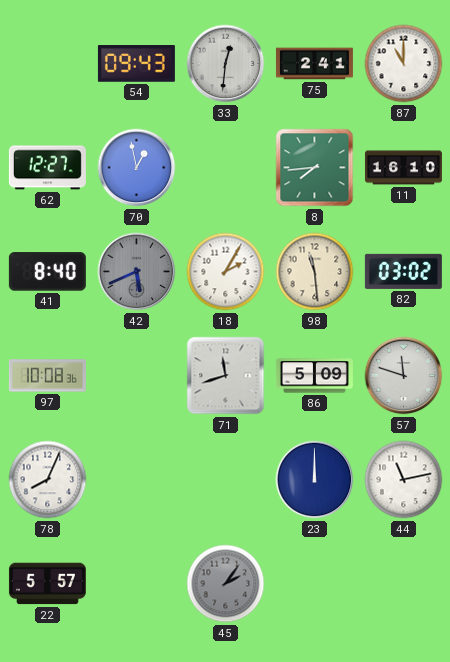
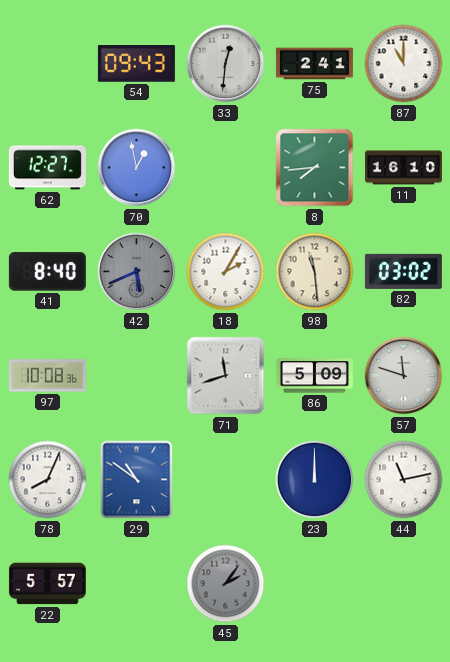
29: none -> 10:51 (137, 480)
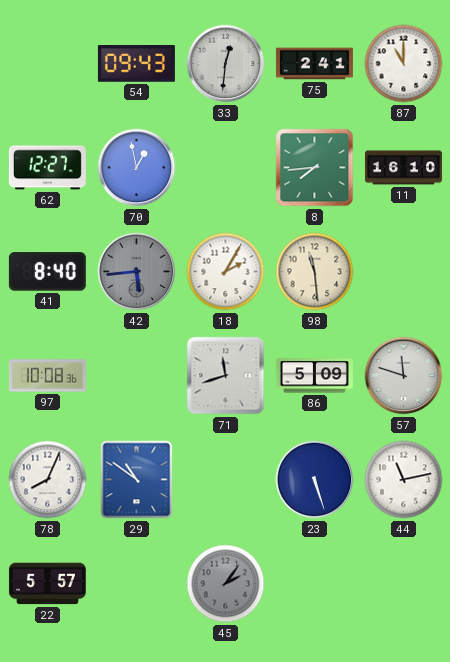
42: 5:41 -> 5:44 (137, 272)
82: 03:02 -> none (403, 271)
23: 12:00 -> 5:27 (315, 480)
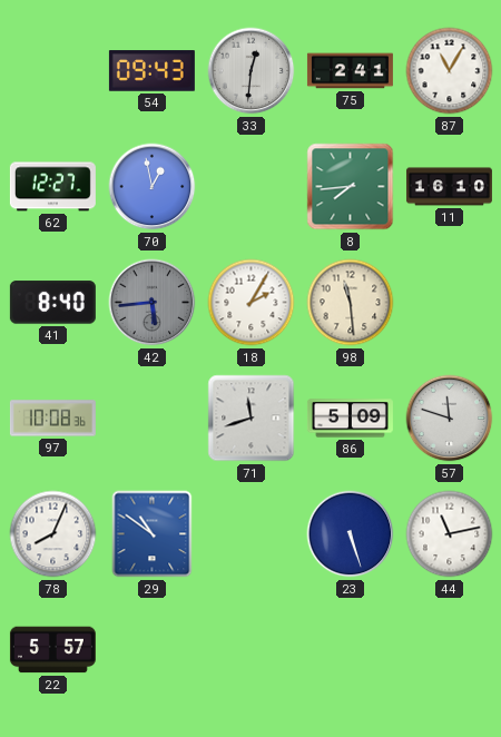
87: 11:00 -> 11:05 (450, 71)
45: 2:06 -> none (226, 584)
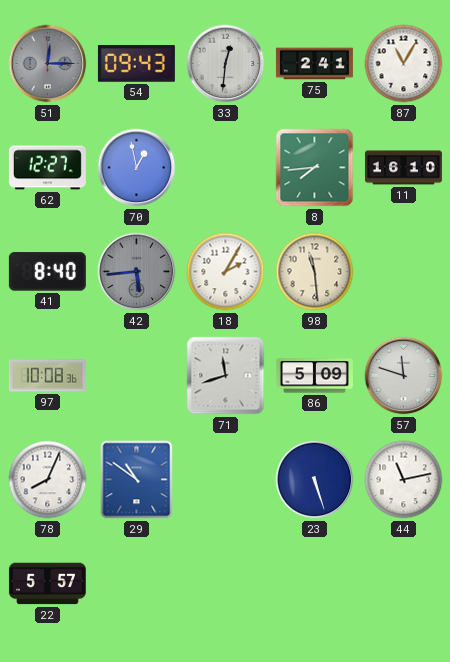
51: none -> 12:15 (48, 64)
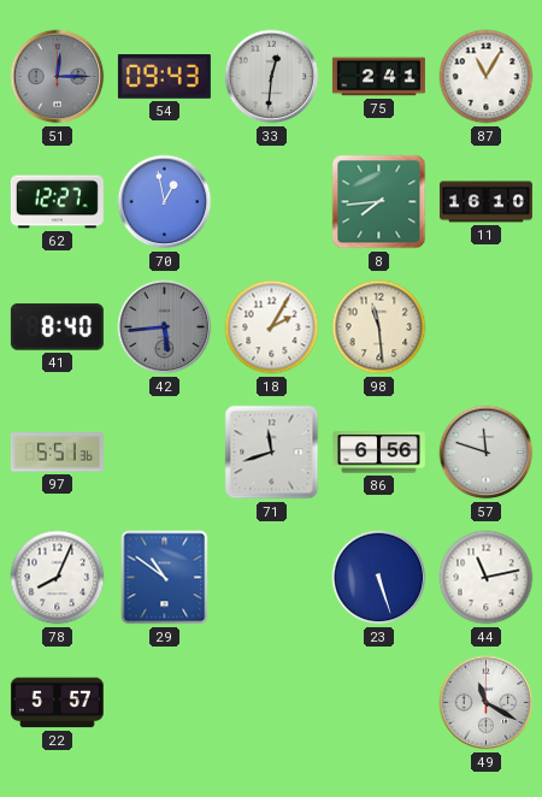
97: 10:08 -> 5:51 (57, 453)
86: 5:09 -> 6:56 (378, 453)
49: none -> 11:20 (487, 703)
